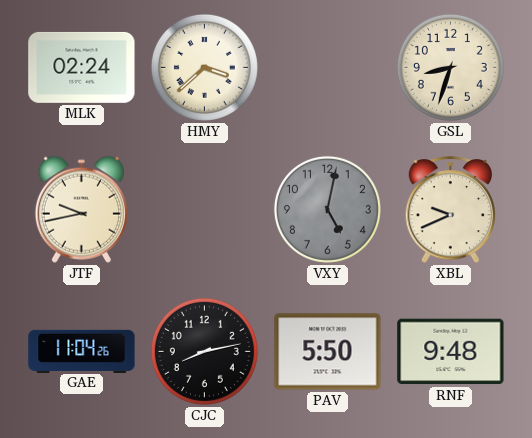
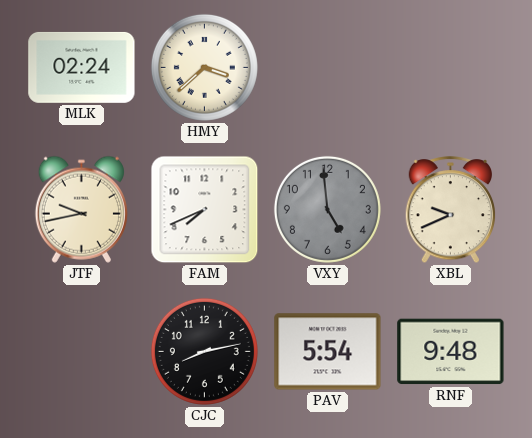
GSL: 8:33 -> none (450, 67)
FAM: none -> 7:41 (205, 210)
VXY: 5:02 -> 4:59 (327, 209)
GAE: 11:04 -> none (82, 351)
PAV: 5:50 -> 5:54 (328, 352)
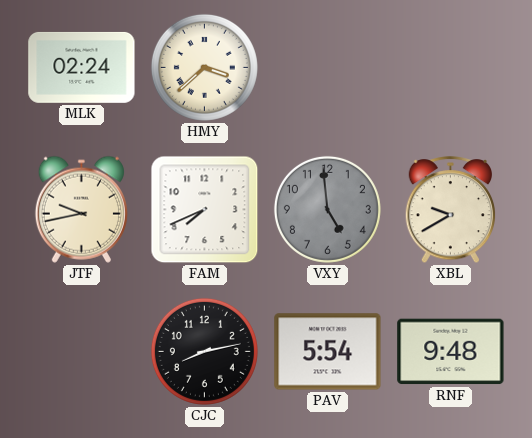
XBL: 9:41 -> 9:40 (451, 210)
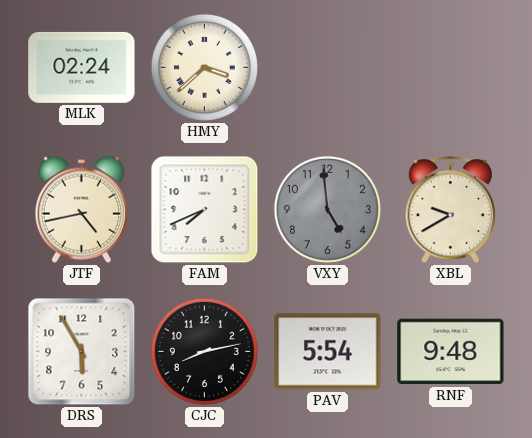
JTF: 9:43 -> 4:43 (81, 209)
DRS: none -> 5:55 (82, 352)
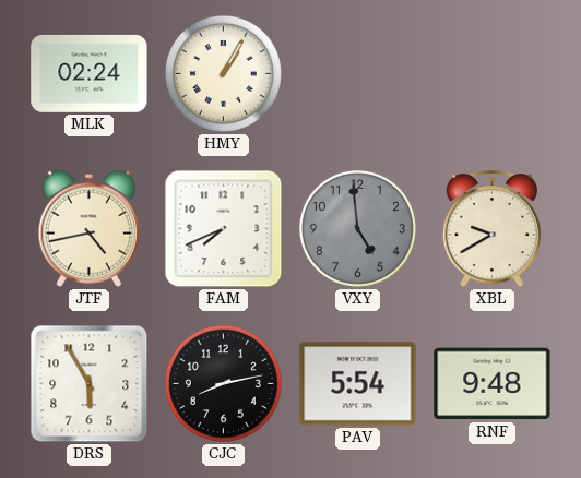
HMY: 3:38 -> 1:05 (223, 73)
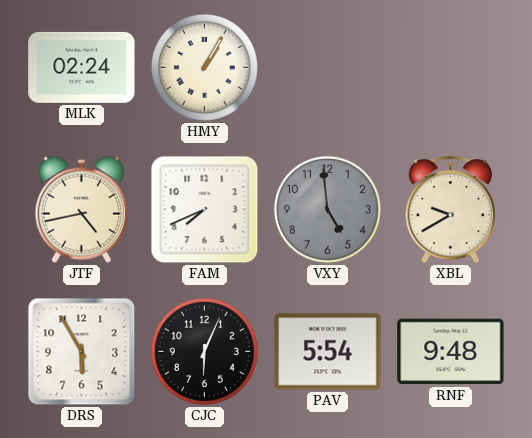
CJC: 8:13 -> 6:04 (204, 351)
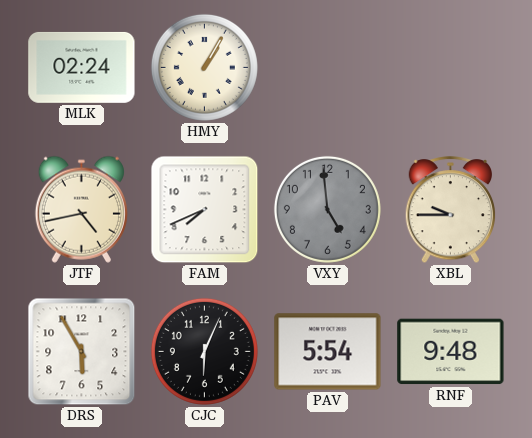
XBL: 9:40 -> 9:45 (451, 210)
